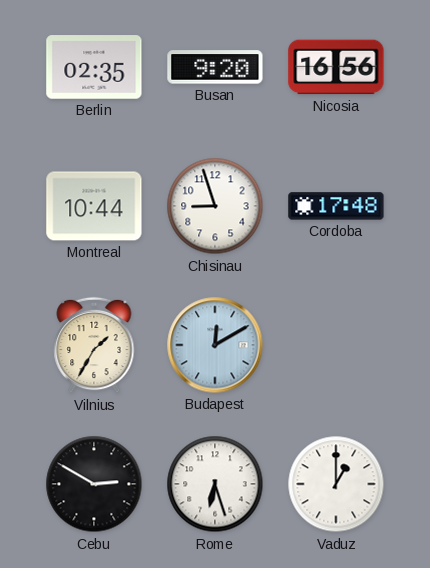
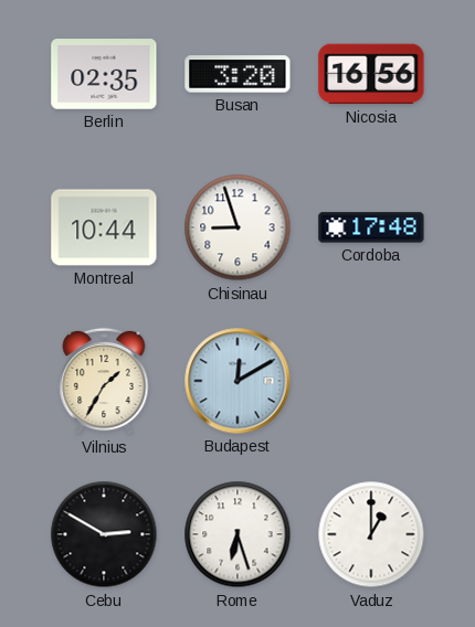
Busan: 9:20 -> 3:20 (237, 74)
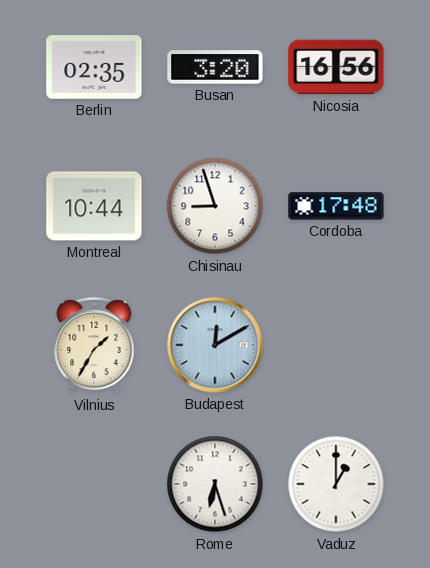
Cebu: 2:50 -> none (104, 534)
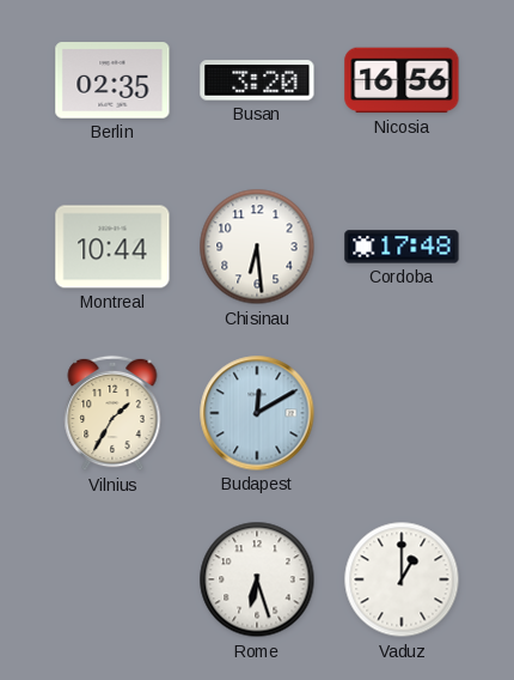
Chisinau: 8:57 -> 6:29 (257, 247)
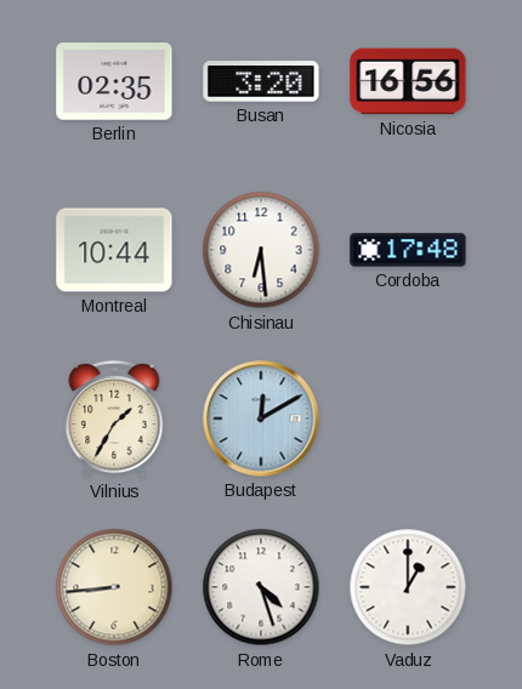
Boston: none -> 8:44 (114, 587)
Rome: 6:27 -> 4:27 (261, 587)
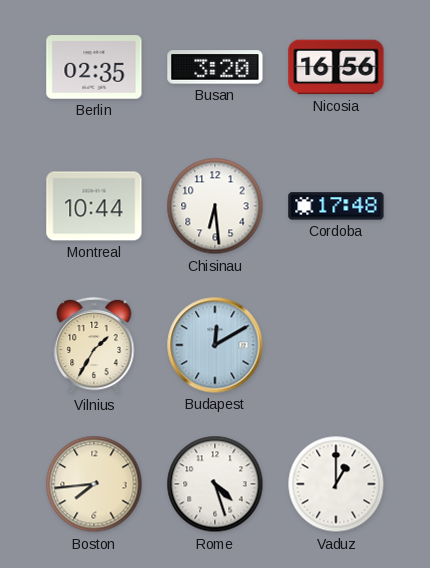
Boston: 8:44 -> 7:44 (94, 484)
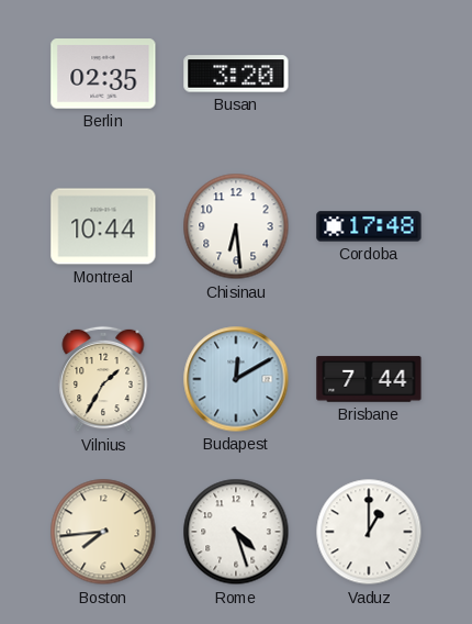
Nicosia: 16:56 -> none (336, 67)
Brisbane: none -> 7:44 (369, 379)
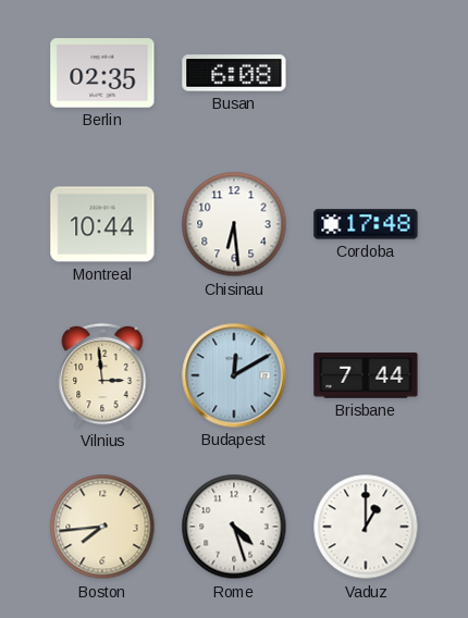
Busan: 3:20 -> 6:08 (234, 73)
Vilnius: 1:35 -> 2:59 (102, 375)
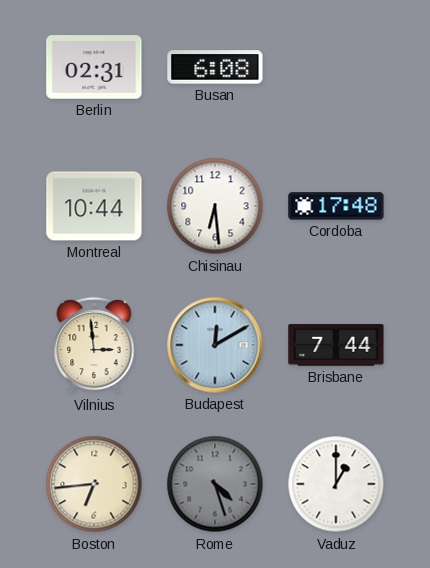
Berlin: 02:35 -> 02:31 (94, 67)
Boston: 7:44 -> 6:44 (94, 484)
Rome dial: white -> grey (215, 484)
